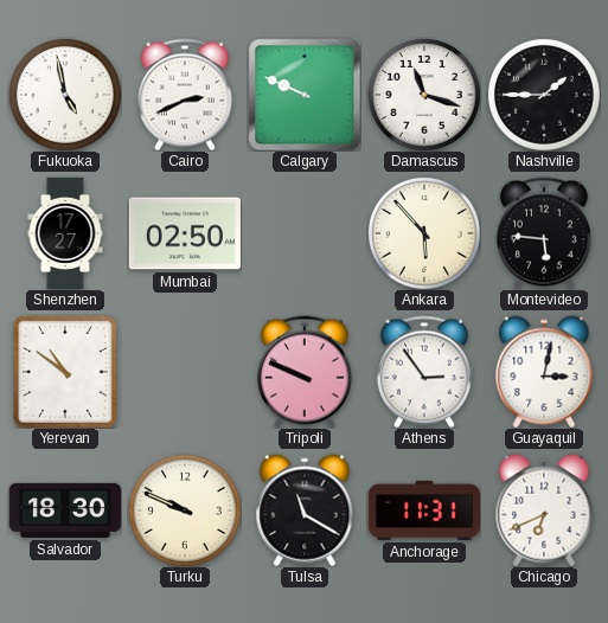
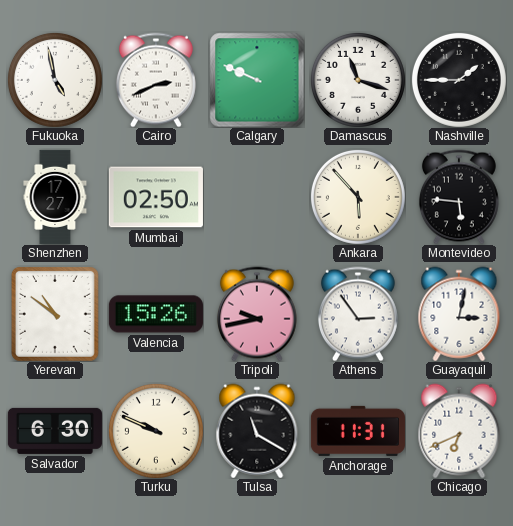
Valencia: none -> 15:26 (156, 314)
Tripoli: 9:49 -> 9:43 (257, 314)
Salvador: 18:30 -> 6:30 (55, 431)
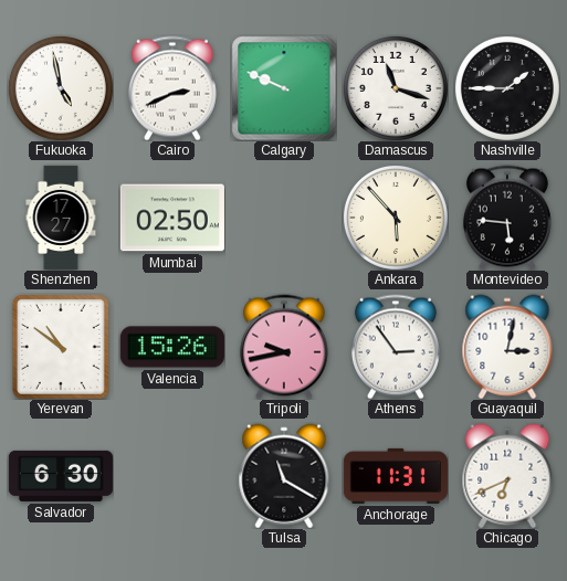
Turku: 9:49 -> none (156, 431)
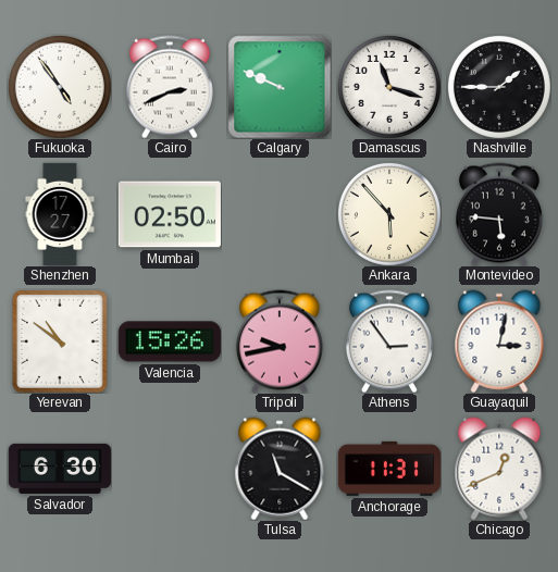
Fukuoka: 4:58 -> 4:54 (60, 87)
Chicago: 6:41 -> 12:41 (499, 469)
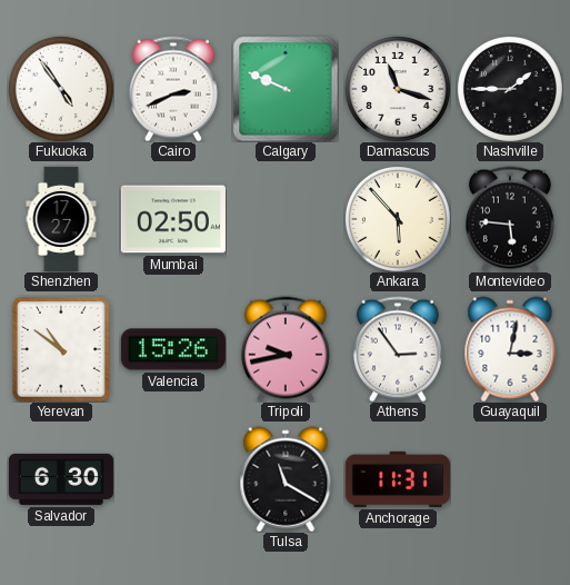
Chicago: 12:41 -> none (499, 469)
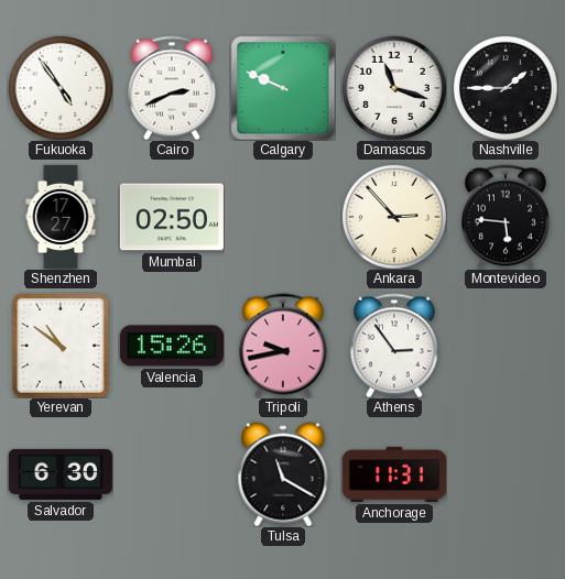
Ankara: 5:53 -> 2:53 (394, 217)
Guayaquil: 3:02 -> none (510, 349)
